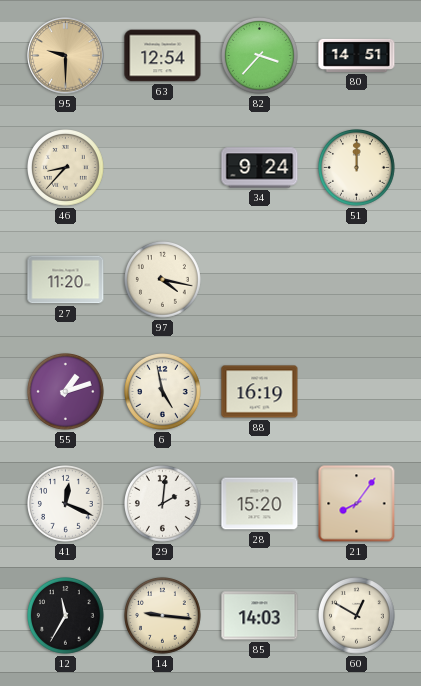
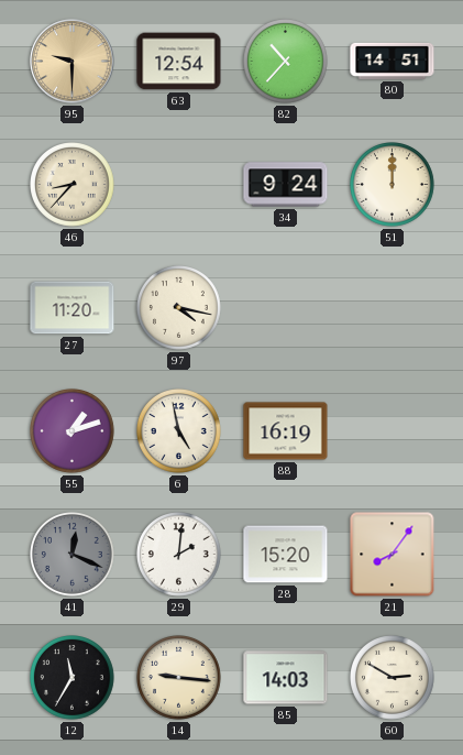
82: 3:37 -> 10:37 (286, 62)
41 dial: white -> grey (73, 555)
60: 12:50 -> 2:50 (393, 678)
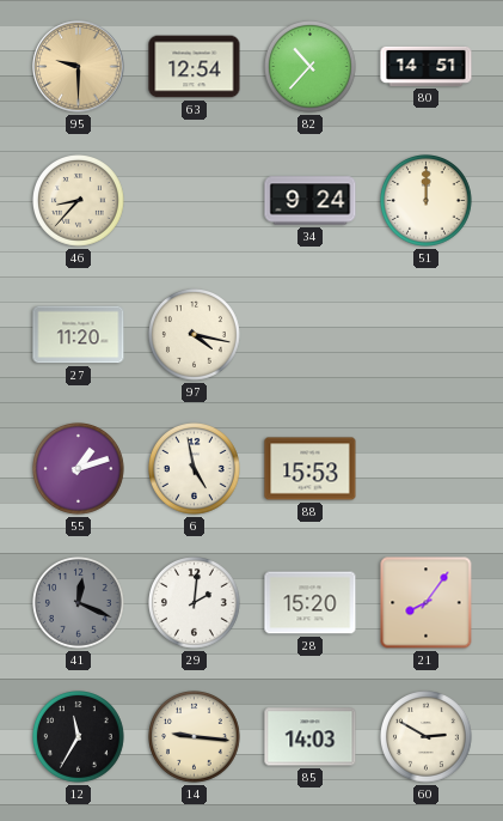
88: 16:19 -> 15:53 (311, 469)
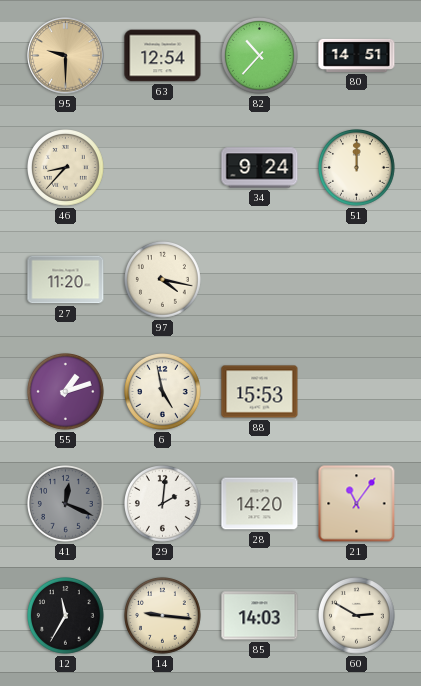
28: 15:20 -> 14:20 (260, 504)
21: 8:06 -> 11:06 (357, 504)
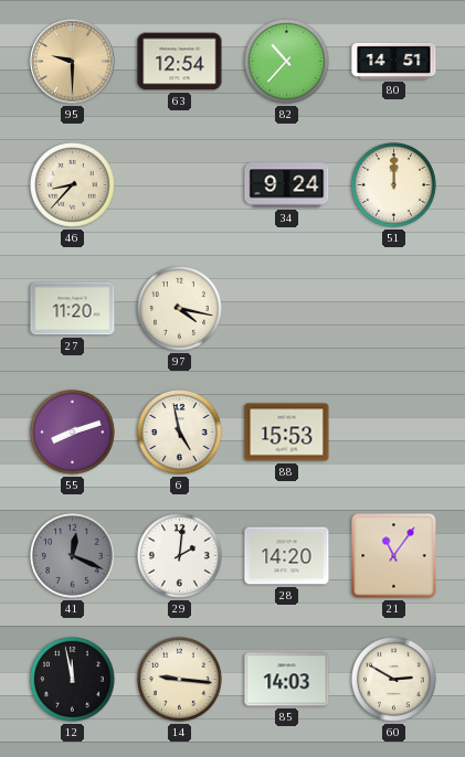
55: 1:12 -> 8:12 (73, 433)
12: 11:35 -> 11:58 (73, 680)
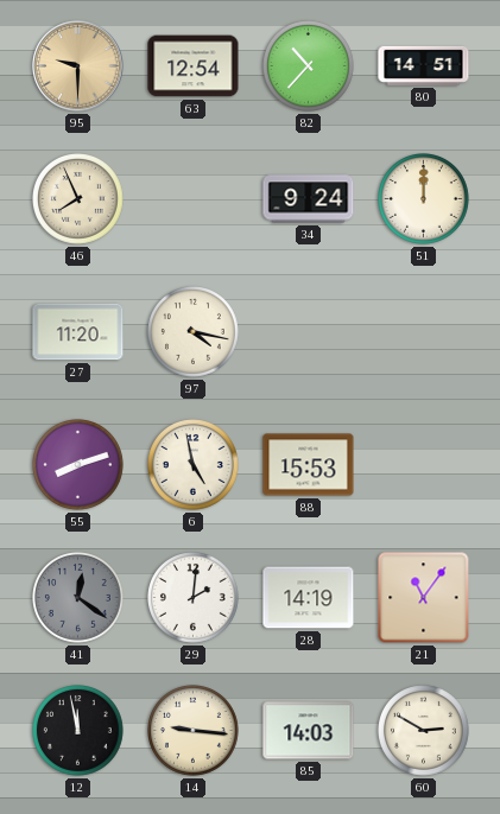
46: 8:37 -> 7:56 (78, 199)
41: 12:19 -> 12:21 (78, 598)
28: 14:20 -> 14:19 (309, 598)
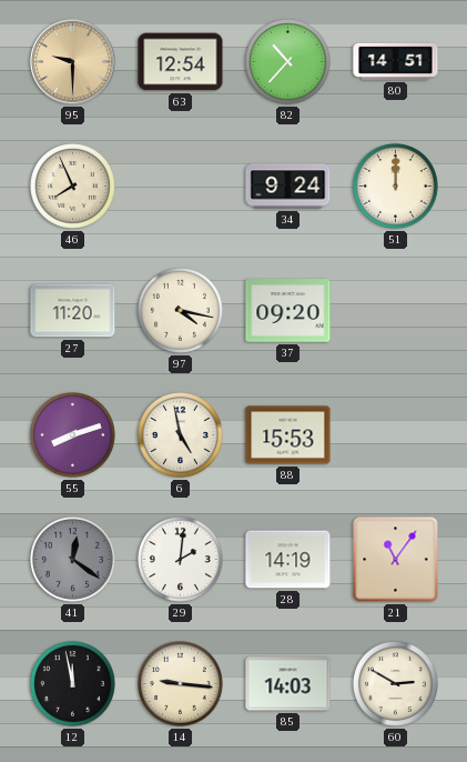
37: none -> 09:20 (288, 311)
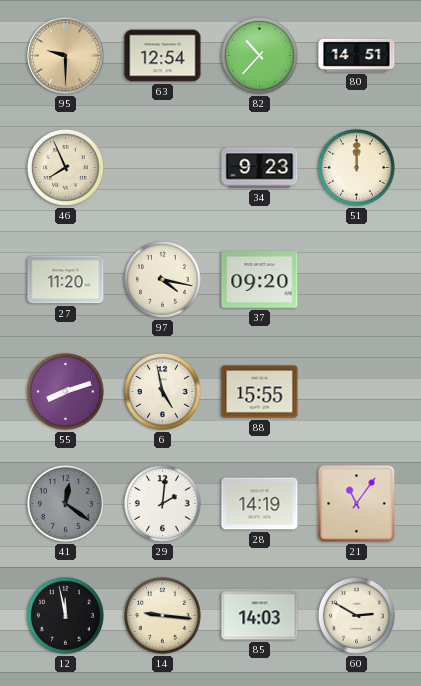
34: 9:24 -> 9:23 (260, 168)
88: 15:53 -> 15:55 (260, 392)
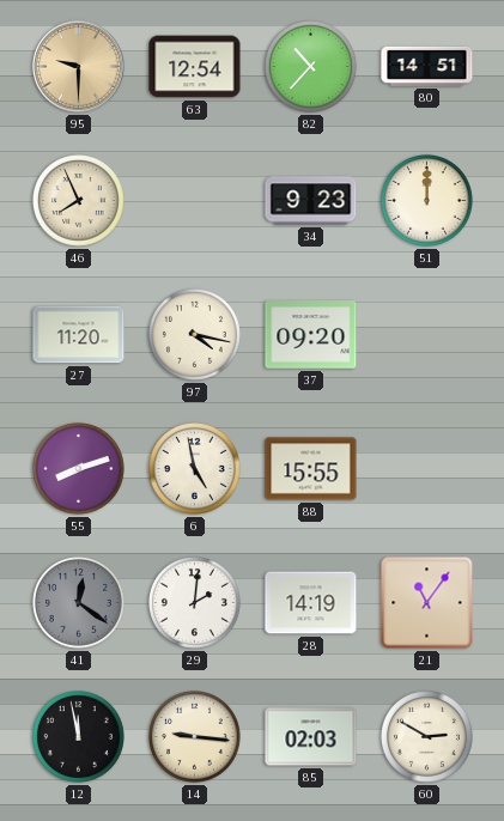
85: 14:03 -> 02:03 (311, 737)
